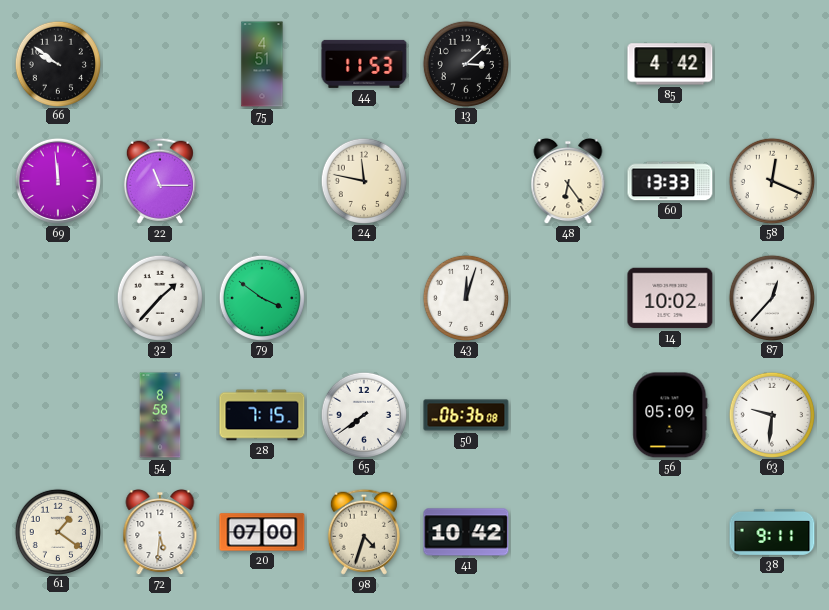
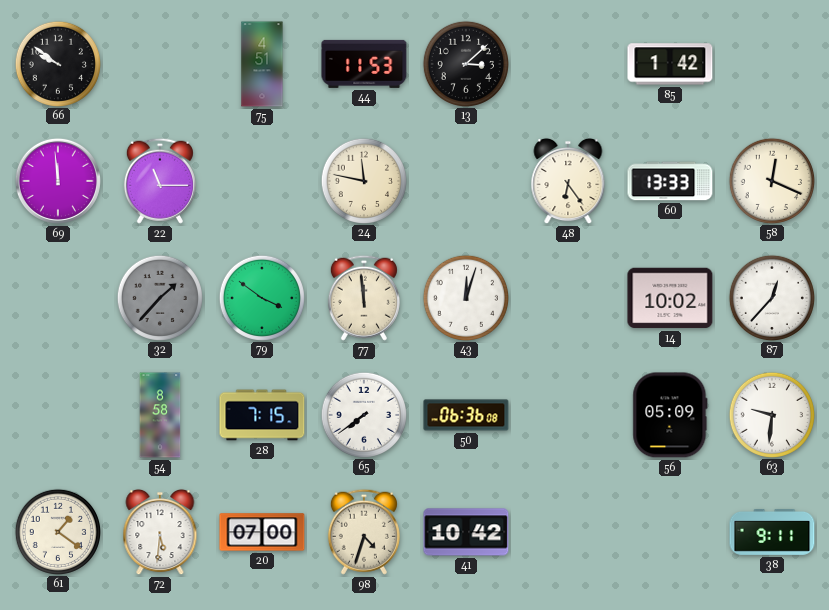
85: 4:42 -> 1:42 (670, 64)
32 dial: white -> grey (159, 297)
77: none -> 11:59 (364, 298)
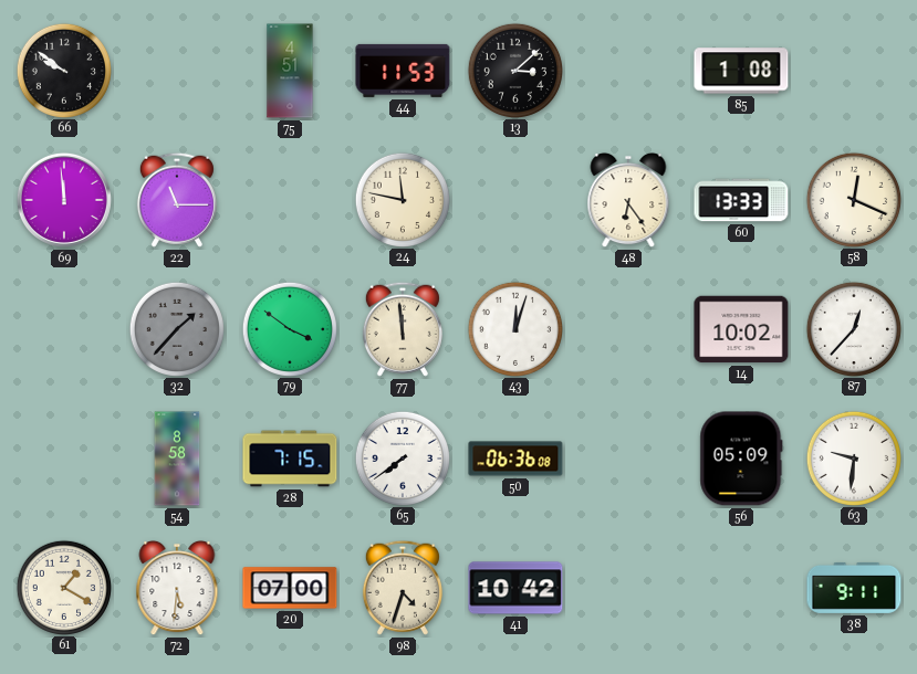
85: 1:42 -> 1:08 (741, 71)
61: 1:21 -> 1:20 (63, 587)
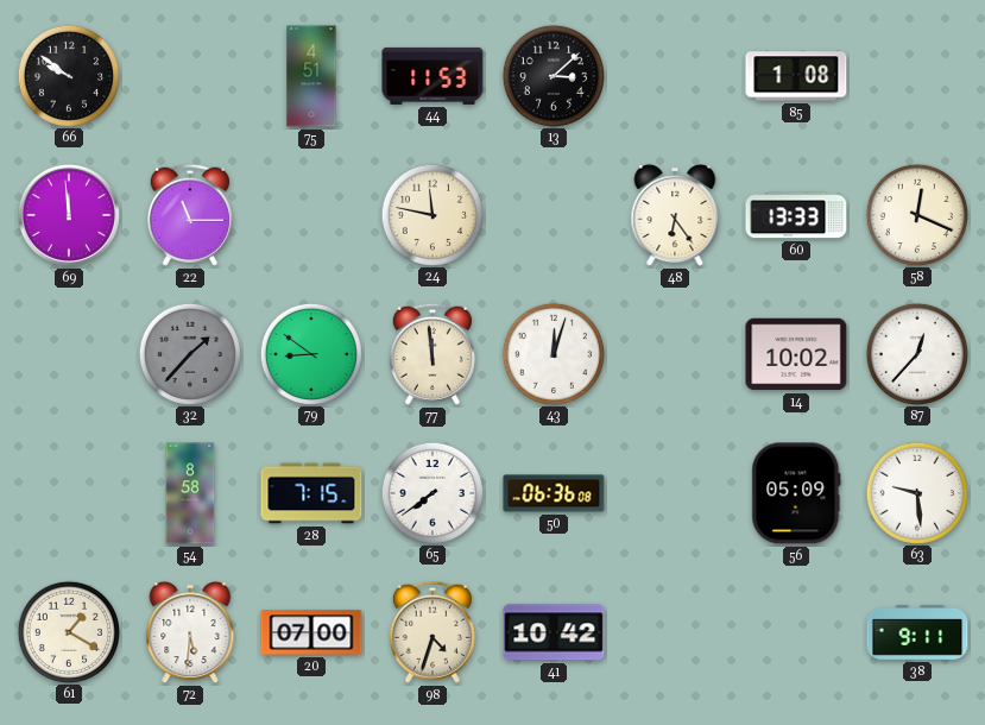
79: 3:51 -> 8:51 (310, 353)
63: 9:31 -> 9:29 (916, 492)
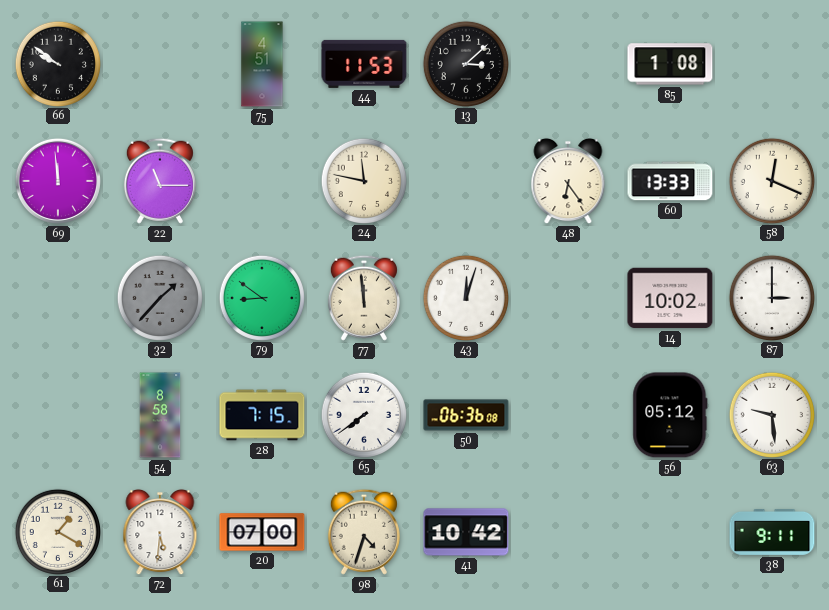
87: 12:37 -> 3:00 (771, 297)
56: 05:09 -> 05:12 (670, 415)
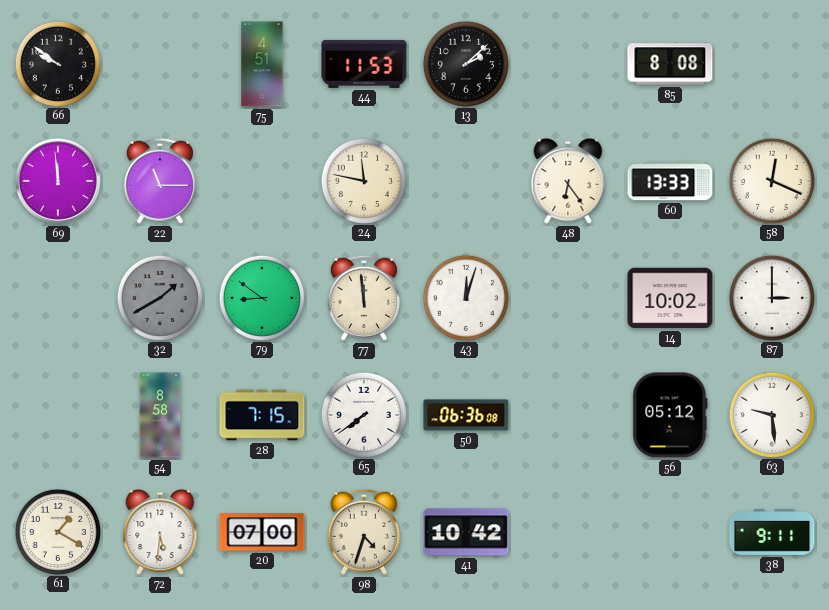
13: 3:08 -> 2:08 (465, 63)
85: 1:08 -> 8:08 (670, 64)
32: 1:37 -> 1:40 (159, 297)
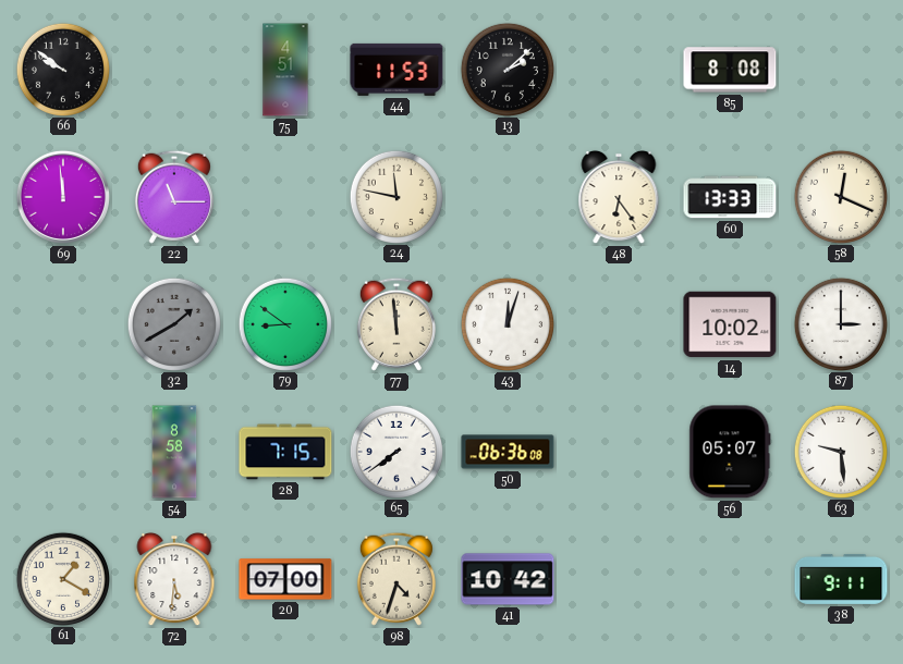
56: 05:12 -> 05:07 (730, 452)
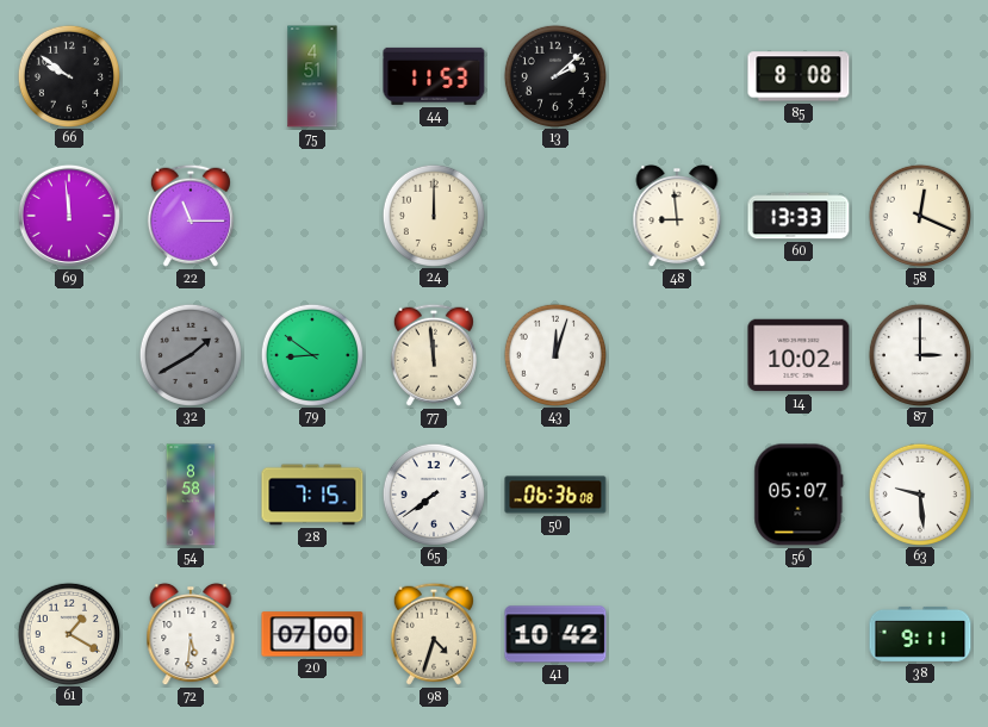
24: 11:47 -> 12:00 (433, 215)
48: 6:24 -> 8:59 (677, 216)
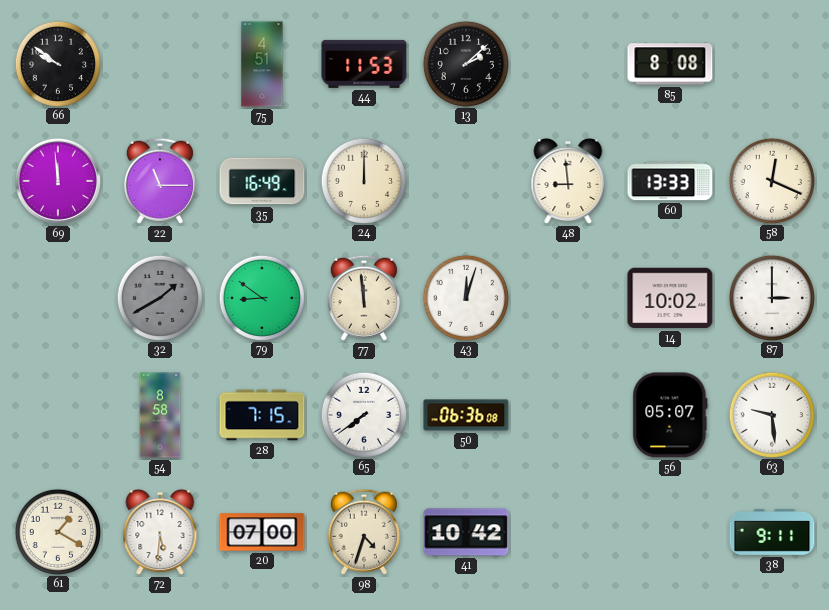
35: none -> 16:49 (262, 181)
